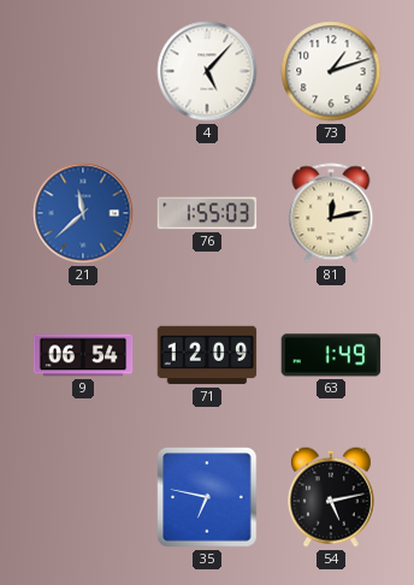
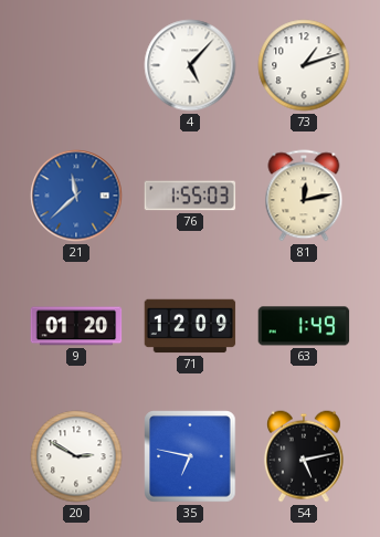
9: 06:54 -> 01:20 (76, 326)
20: none -> 2:50 (76, 456)
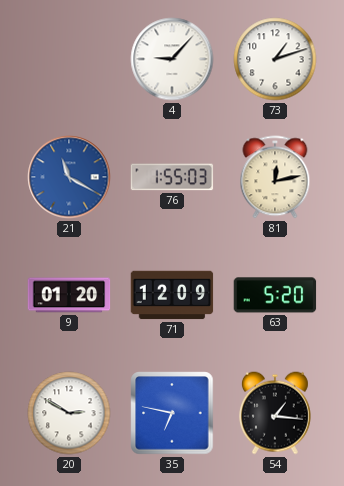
4: 5:07 -> 9:07 (172, 59)
21: 11:38 -> 11:20 (69, 177)
63: 1:49 -> 5:20 (275, 295)
54: 5:13 -> 1:16 (275, 413)
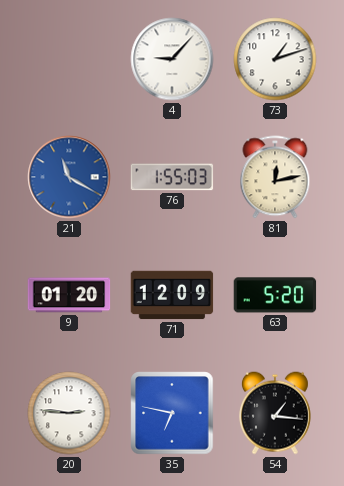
20: 2:50 -> 2:46 (69, 413)
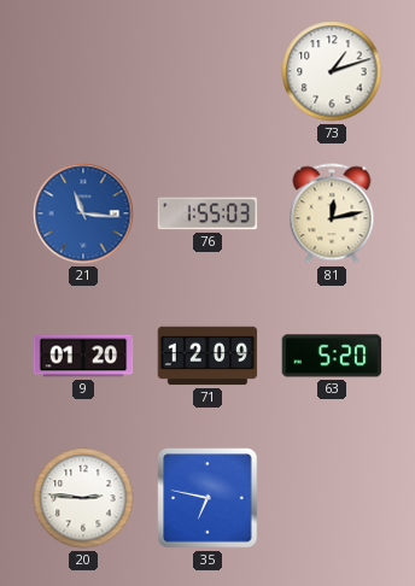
4: 9:07 -> none (172, 59)
21: 11:20 -> 11:16 (83, 213)
54: 1:16 -> none (275, 413)
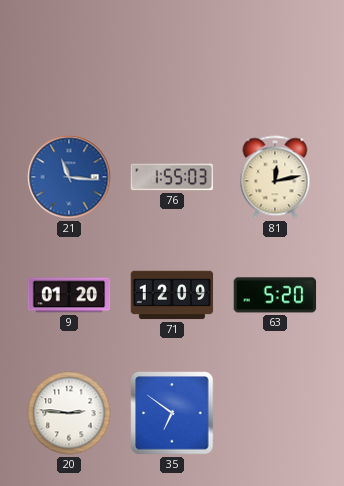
73: 1:12 -> none (332, 71)
35: 6:47 -> 6:51 (172, 413)
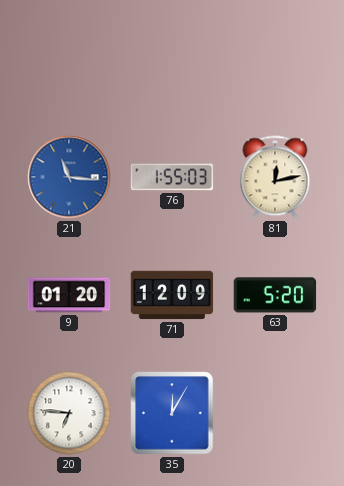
20: 2:46 -> 6:46 (69, 413)
35: 6:51 -> 12:05 (172, 413)
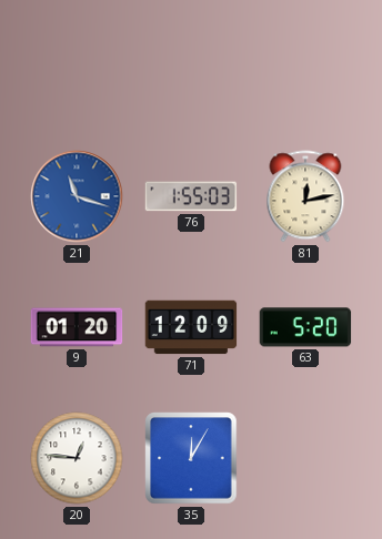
21: 11:16 -> 11:18 (77, 196)
20: 6:46 -> 12:46 (77, 458)
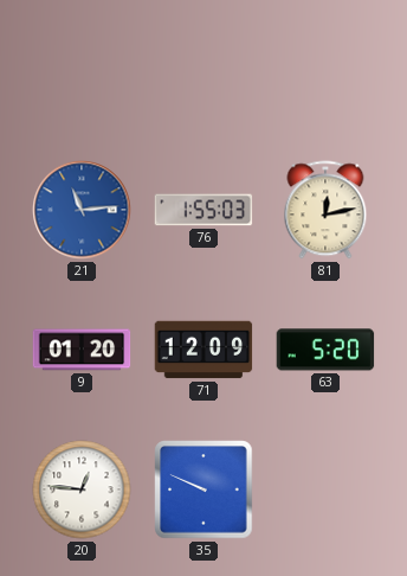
21: 11:18 -> 11:14 (82, 210)
35: 12:05 -> 9:49 (204, 489)
